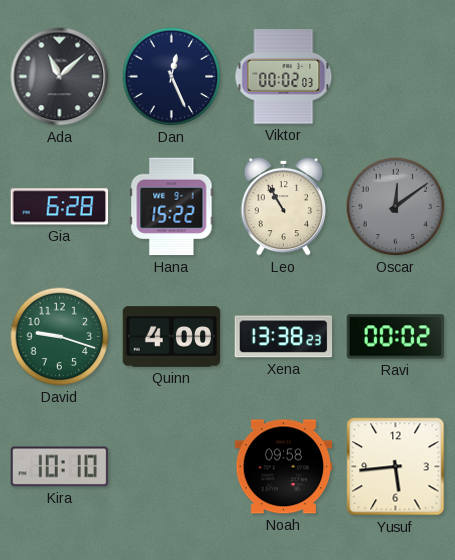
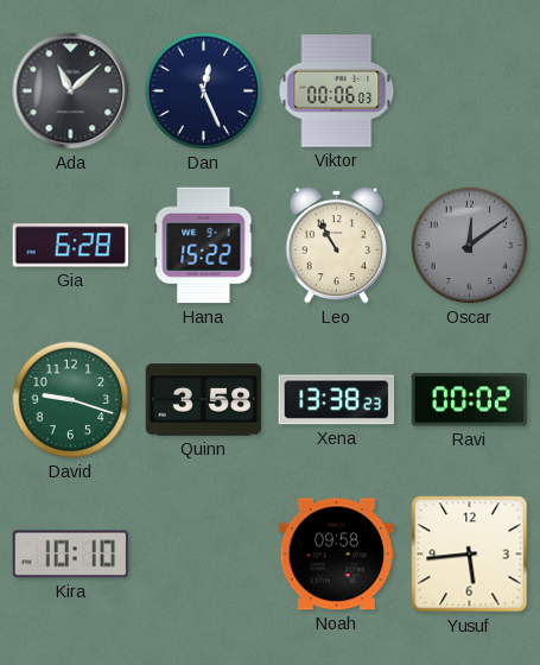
Viktor: 00:02 -> 00:06 (337, 91)
Quinn: 4:00 -> 3:58 (204, 400)
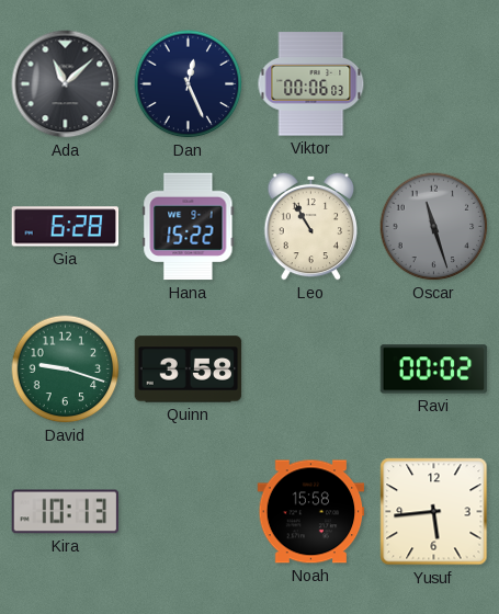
Oscar: 12:09 -> 11:27 (434, 227)
Xena: 13:38 -> none (337, 400)
Kira: 10:10 -> 10:13 (66, 512)
Noah: 09:58 -> 15:58 (311, 512)
